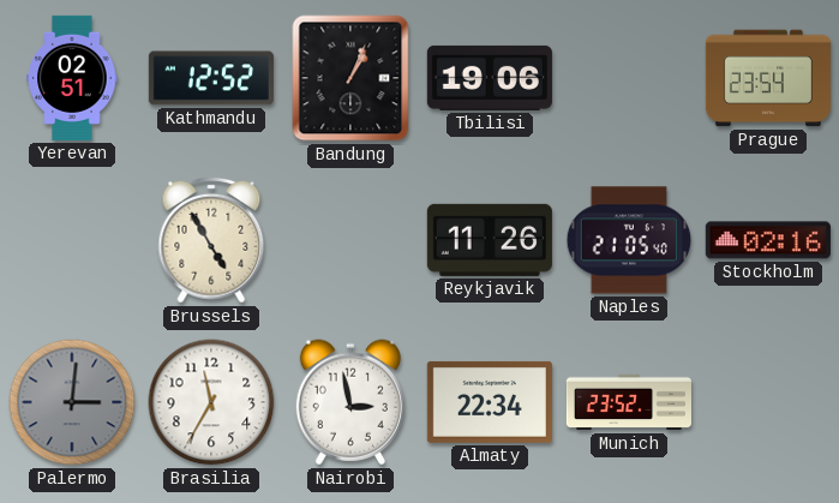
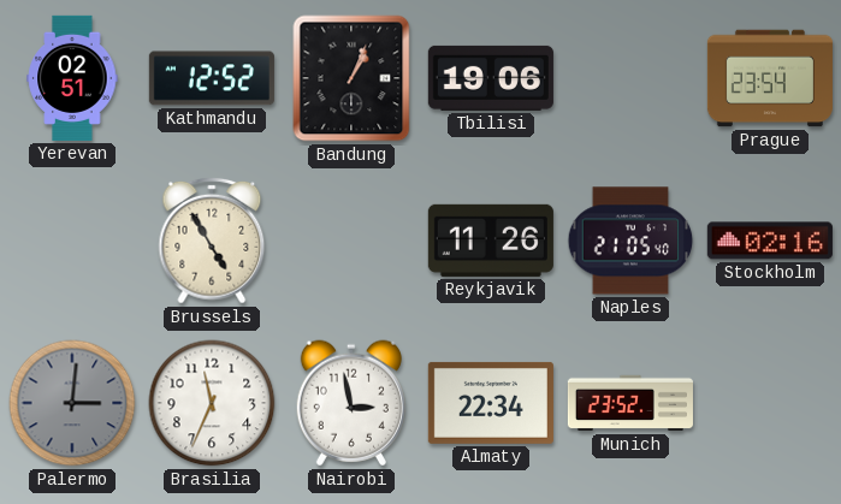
Brasilia: 11:35 -> 11:34 (212, 403)
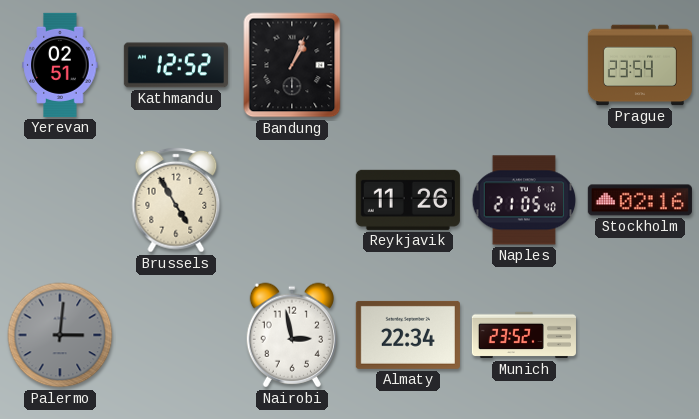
Tbilisi: 19:06 -> none (491, 78)
Brasilia: 11:34 -> none (212, 403)
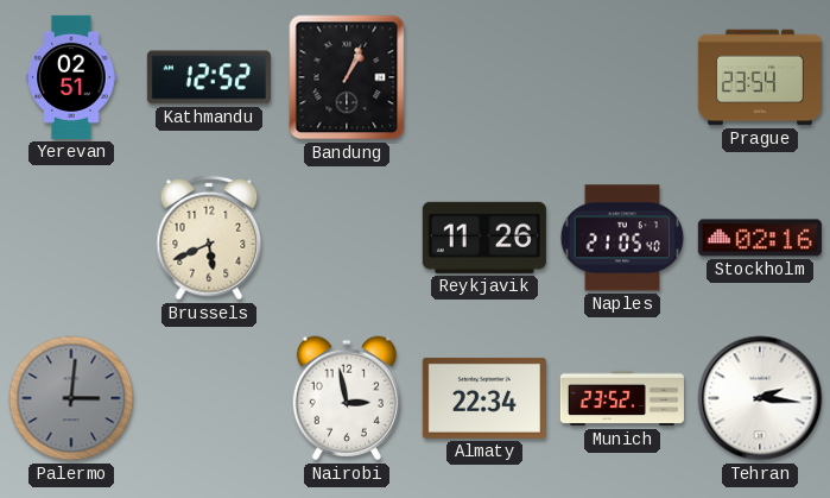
Brussels: 4:55 -> 5:41 (209, 238)
Tehran: none -> 2:16 (760, 398)
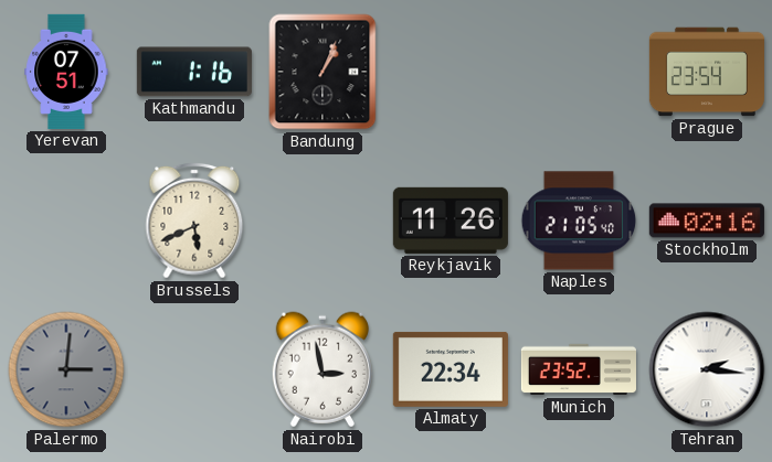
Yerevan: 02:51 -> 07:51 (66, 72)
Kathmandu: 12:52 -> 1:16 (194, 72)
